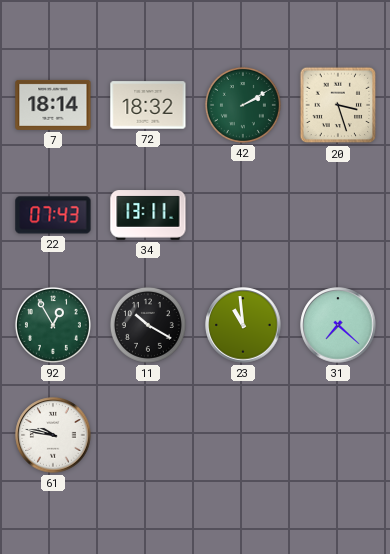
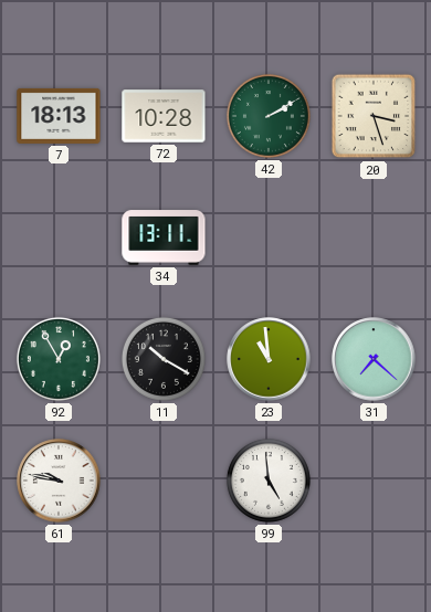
7: 18:14 -> 18:13 (59, 116)
72: 18:32 -> 10:28 (164, 116)
22: 07:43 -> none (53, 215)
99: none -> 4:59 (269, 481)
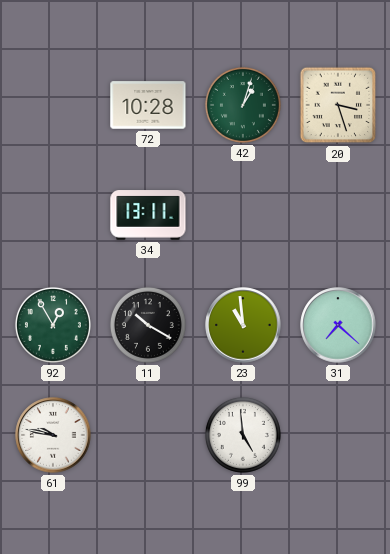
7: 18:13 -> none (59, 116)
42: 2:10 -> 1:03 (243, 105)
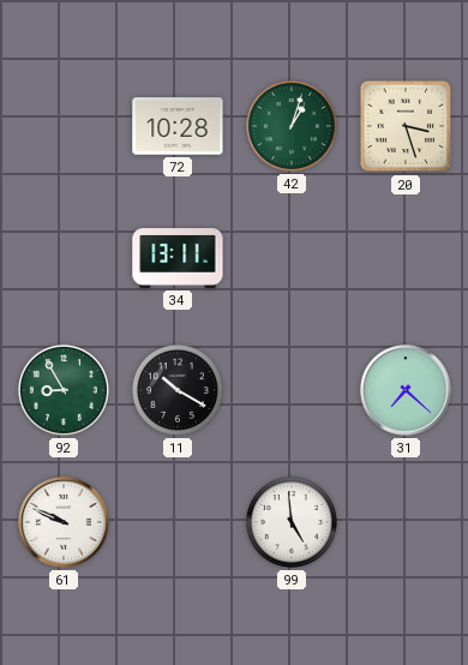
92: 12:55 -> 8:55 (64, 390)
23: 10:59 -> none (243, 325)
61: 9:47 -> 9:49 (64, 522)
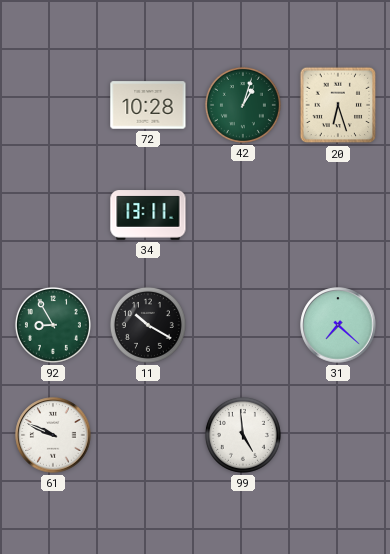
20: 3:27 -> 6:27 (338, 105)
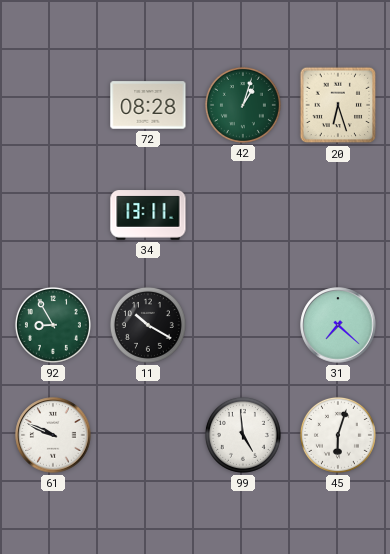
72: 10:28 -> 08:28 (148, 105)
45: none -> 6:03 (338, 435)
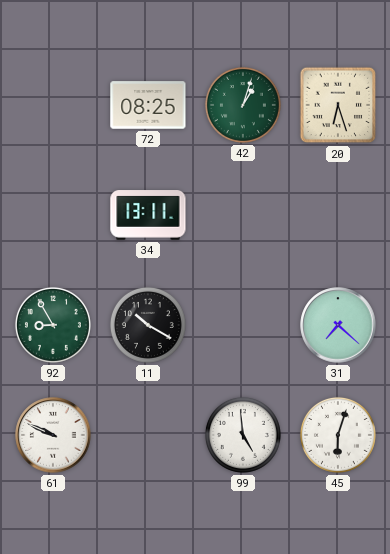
72: 08:28 -> 08:25 (148, 105)
